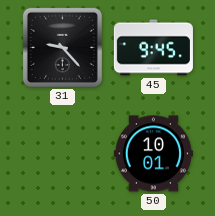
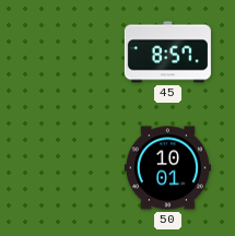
31: 9:23 -> none (62, 47)
45: 9:45 -> 8:57 (167, 52)
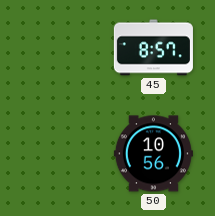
50: 10:01 -> 10:56 (153, 154)
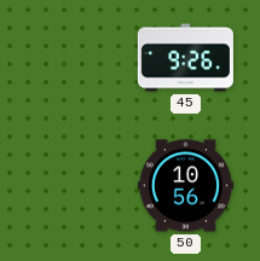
45: 8:57 -> 9:26 (185, 58)
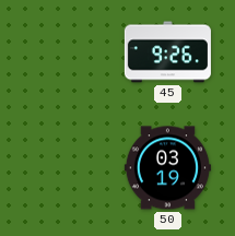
50: 10:56 -> 03:19 (167, 168)
